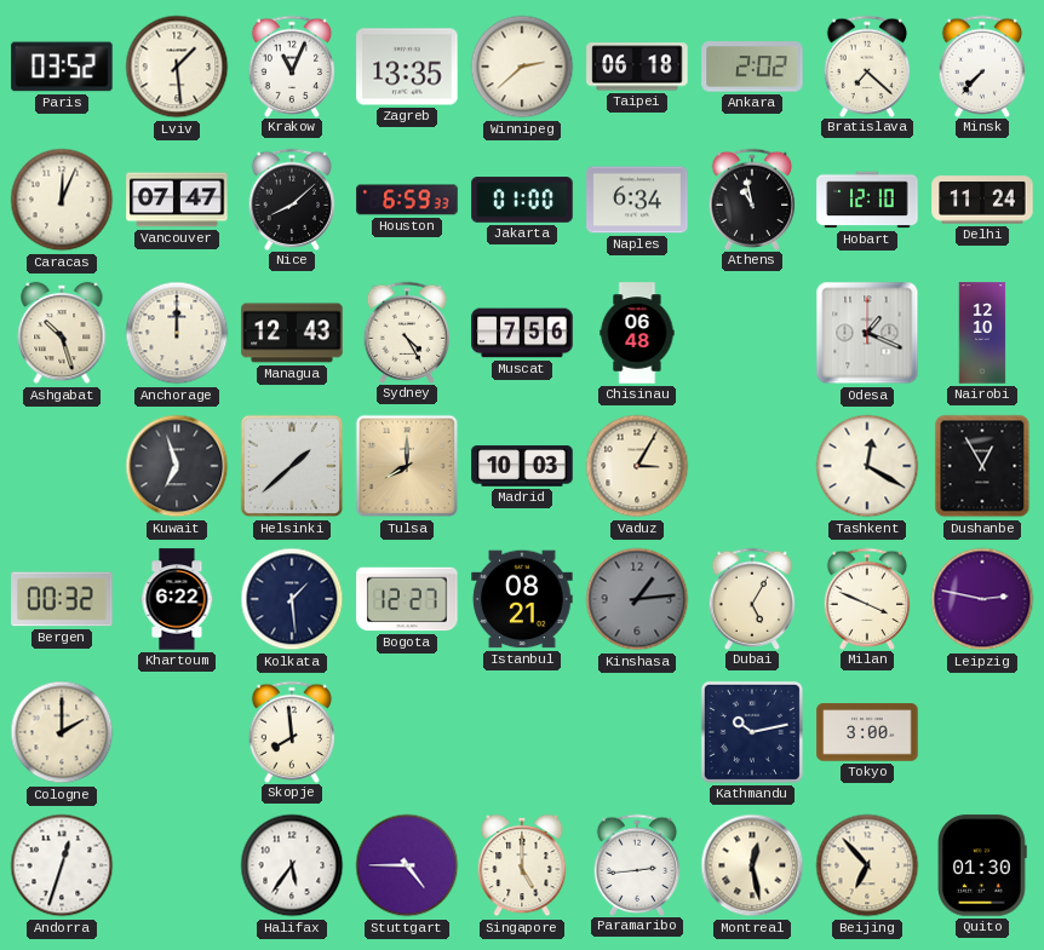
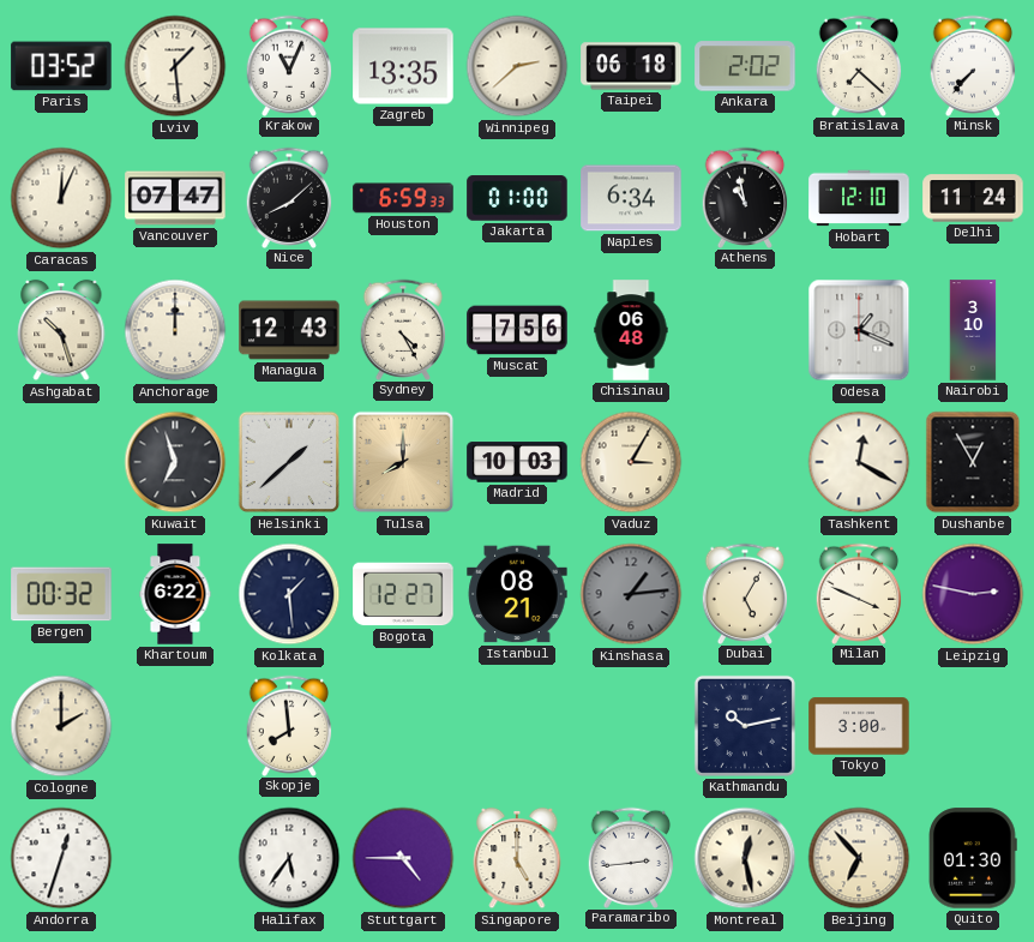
Nairobi: 12:10 -> 3:10 (973, 330)
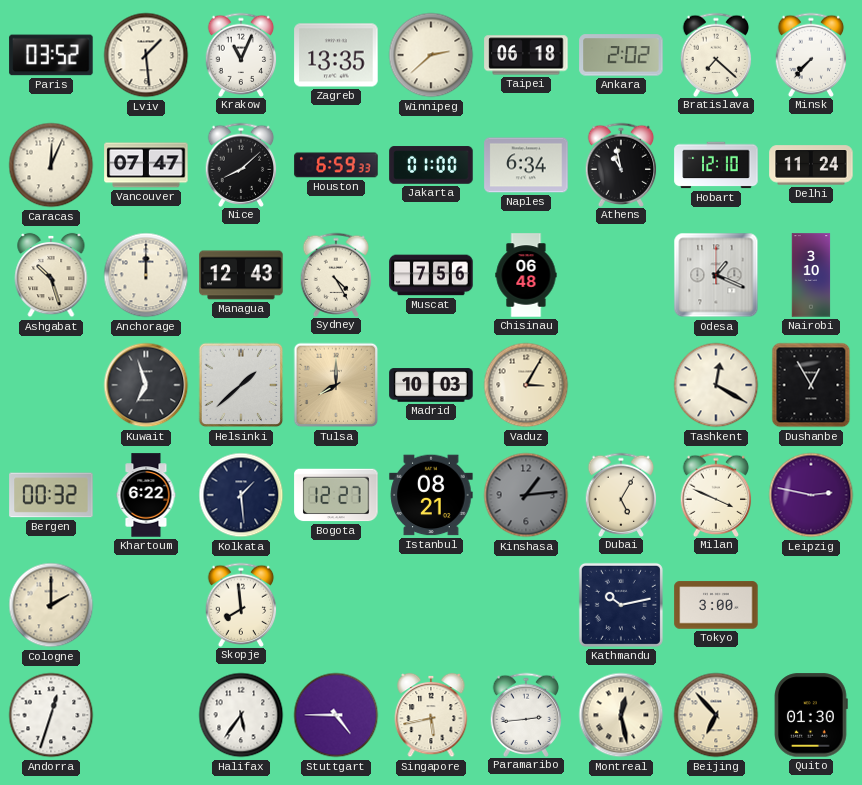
Singapore: 5:00 -> 5:43 (431, 715)
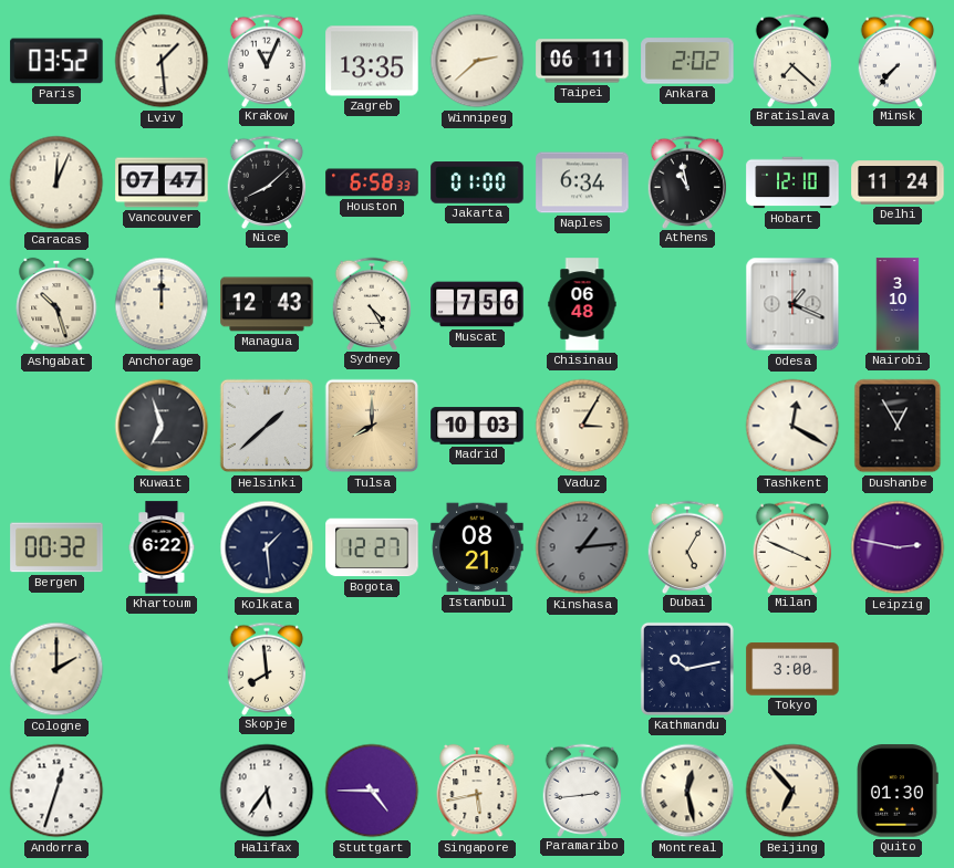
Taipei: 06:18 -> 06:11 (582, 61)
Houston: 6:59 -> 6:58 (372, 182)
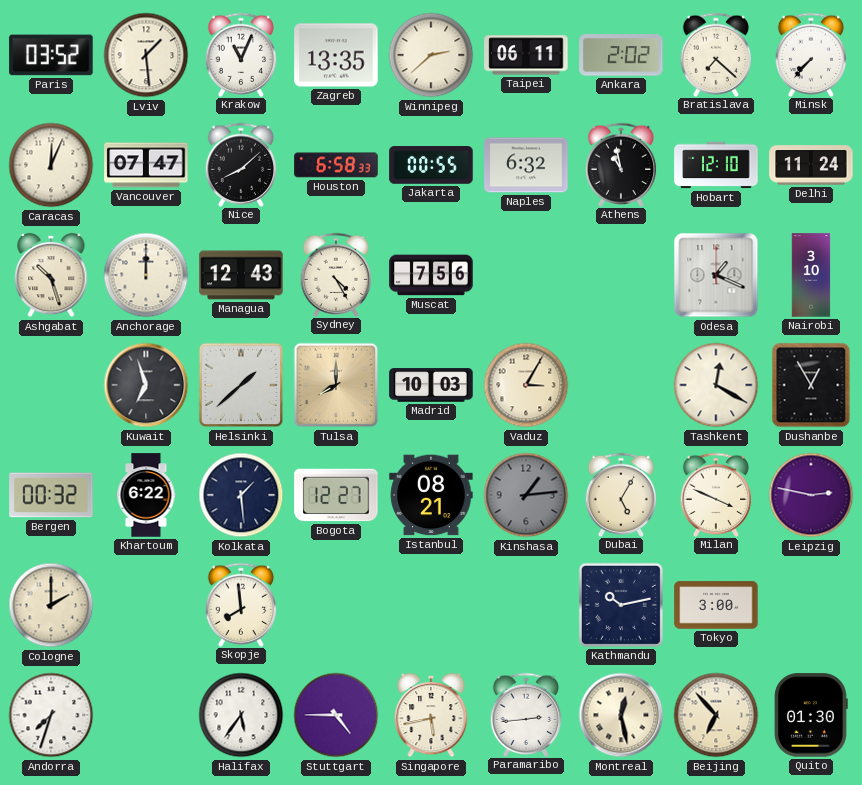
Jakarta: 01:00 -> 00:55 (431, 165)
Naples: 6:34 -> 6:32 (526, 165)
Chisinau: 06:48 -> none (582, 304)
Andorra: 12:33 -> 7:33 (51, 715)
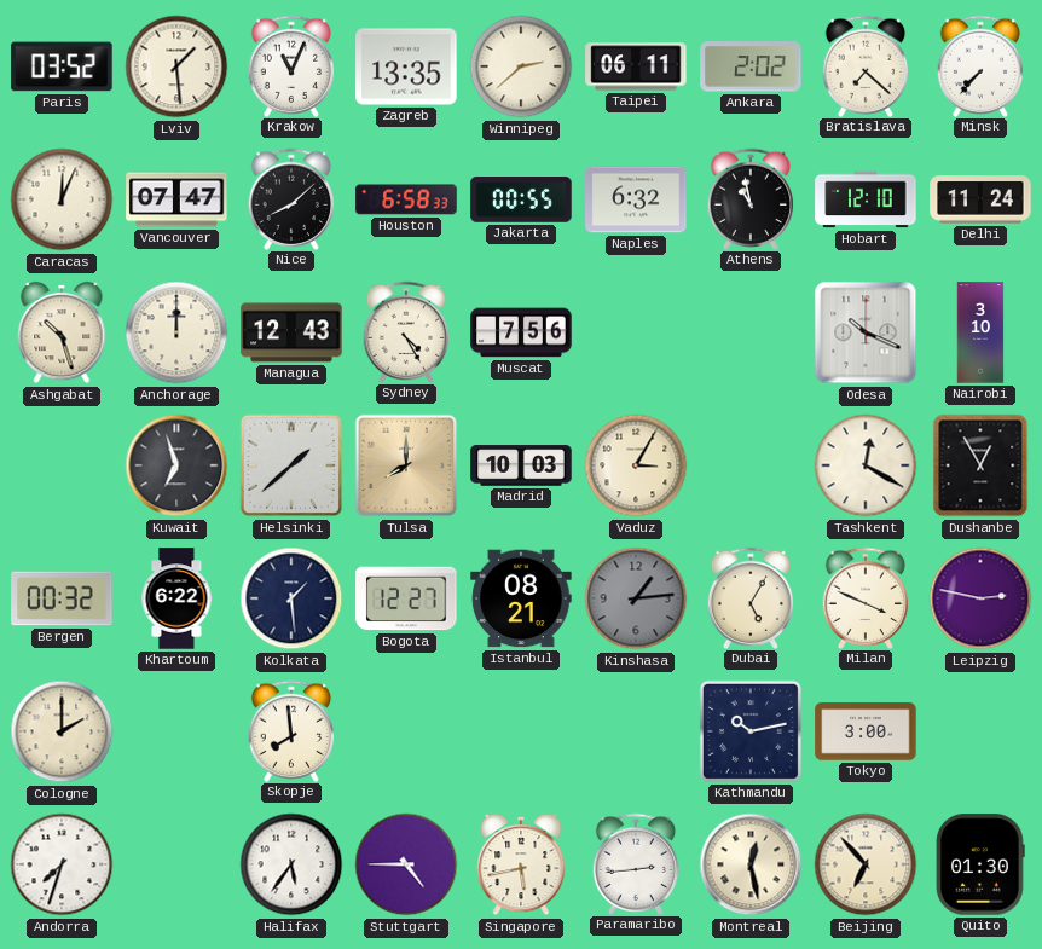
Odesa: 1:19 -> 10:19 (866, 332)
